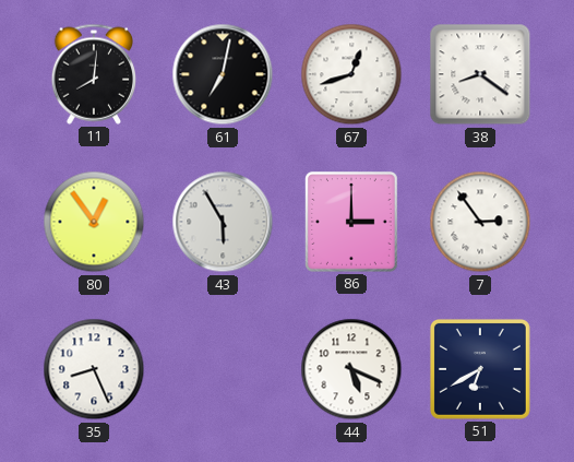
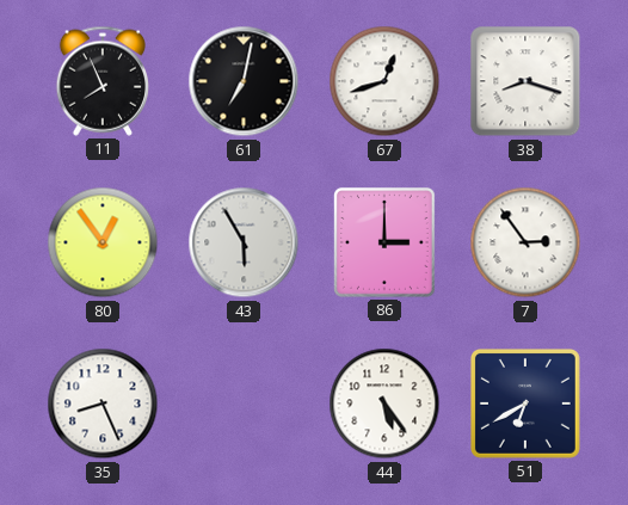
11: 8:01 -> 7:56 (101, 81)
38: 8:21 -> 8:18 (525, 81)
44: 5:19 -> 5:24 (384, 404)
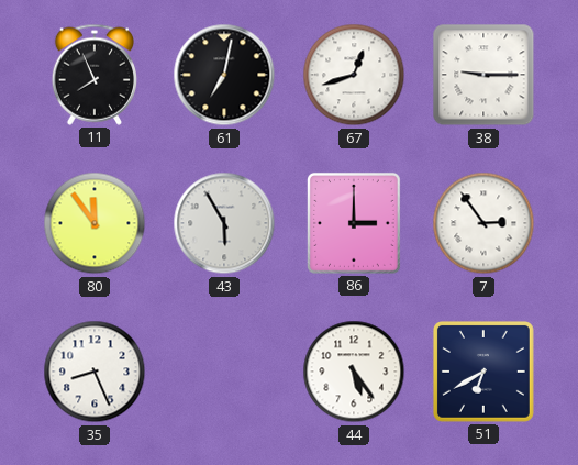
38: 8:18 -> 9:15 (483, 75)
80: 12:54 -> 11:54 (95, 223)
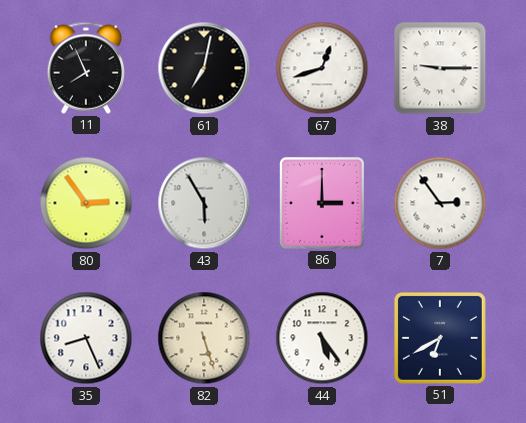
80: 11:54 -> 2:54 (86, 203)
82: none -> 5:27 (204, 338)
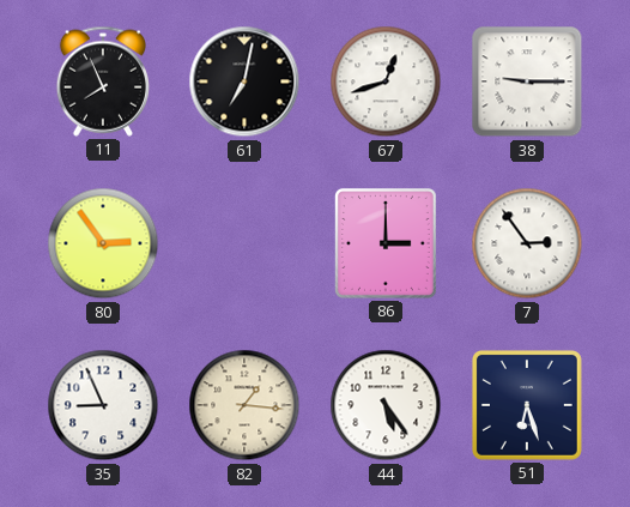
43: 5:55 -> none (204, 203)
35: 8:26 -> 8:56 (103, 405)
82: 5:27 -> 1:16 (244, 405)
51: 6:40 -> 6:27 (527, 405)
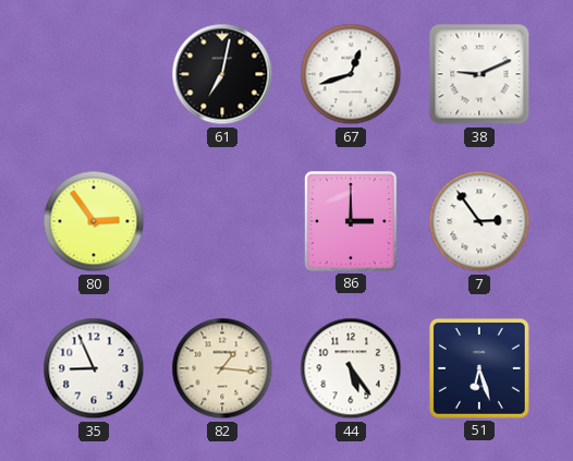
11: 7:56 -> none (102, 82)
38: 9:15 -> 9:11 (479, 74)
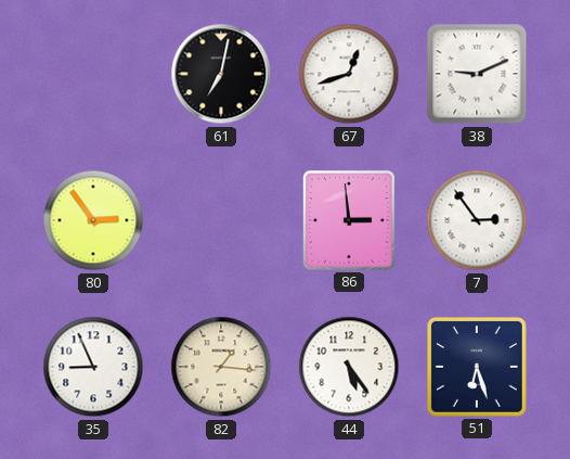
86: 3:00 -> 2:59 (349, 220)
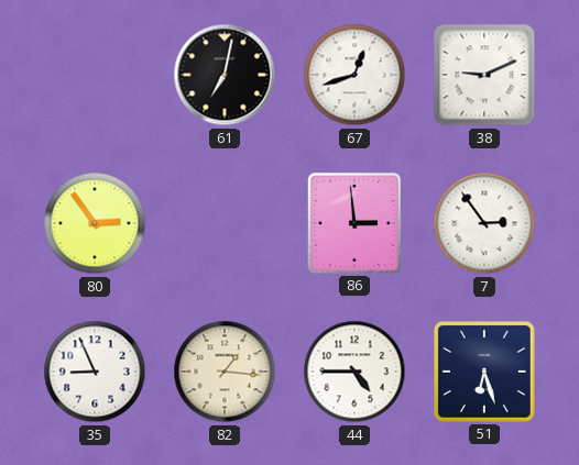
44: 5:24 -> 4:45 (354, 372)
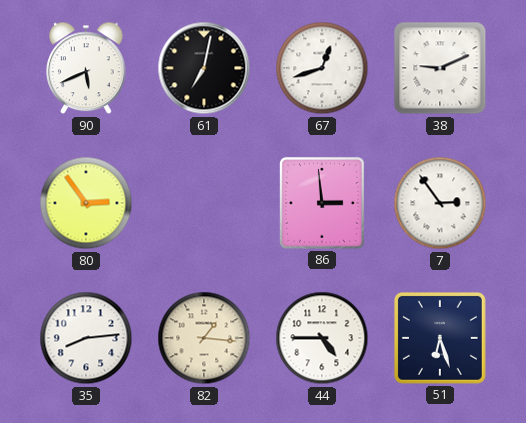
90: none -> 5:41 (87, 68)
35: 8:56 -> 8:14 (86, 338)
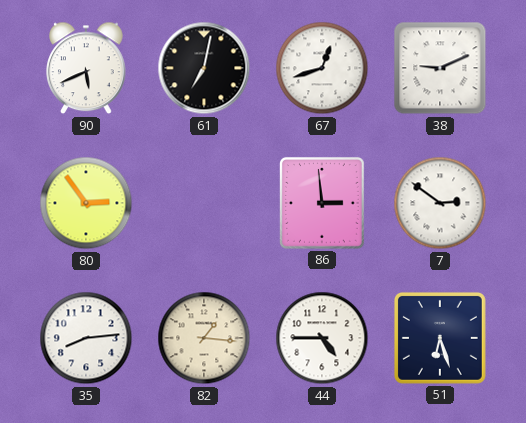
7: 2:54 -> 2:51 (440, 203)
